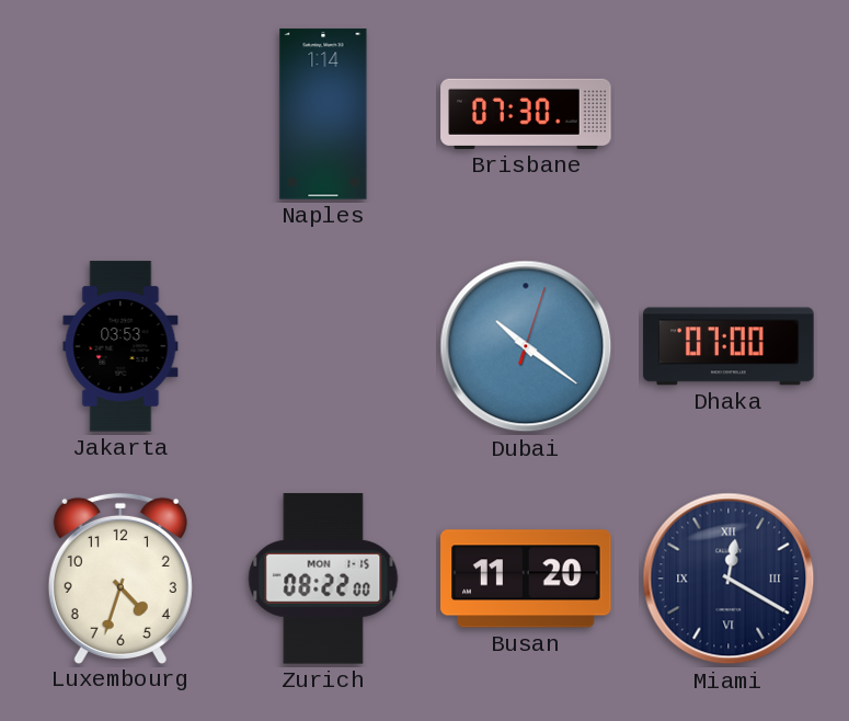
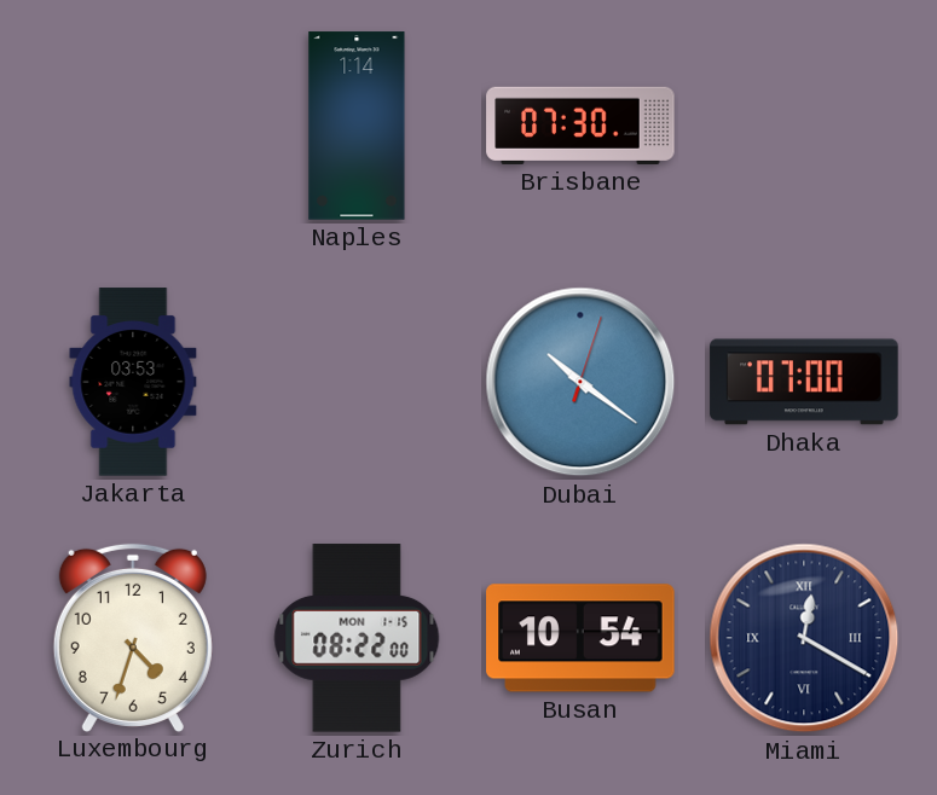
Busan: 11:20 -> 10:54 (580, 638)
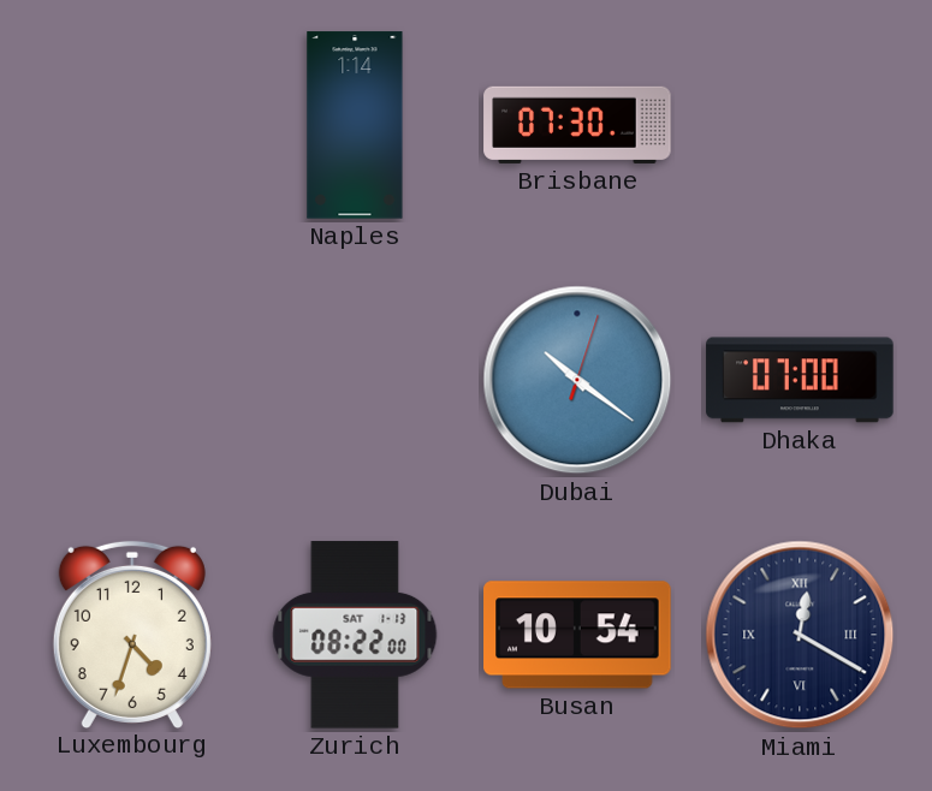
Jakarta: 03:53 -> none (133, 382)
Zurich date: MON 1-15 -> SAT 1-13 (355, 635)
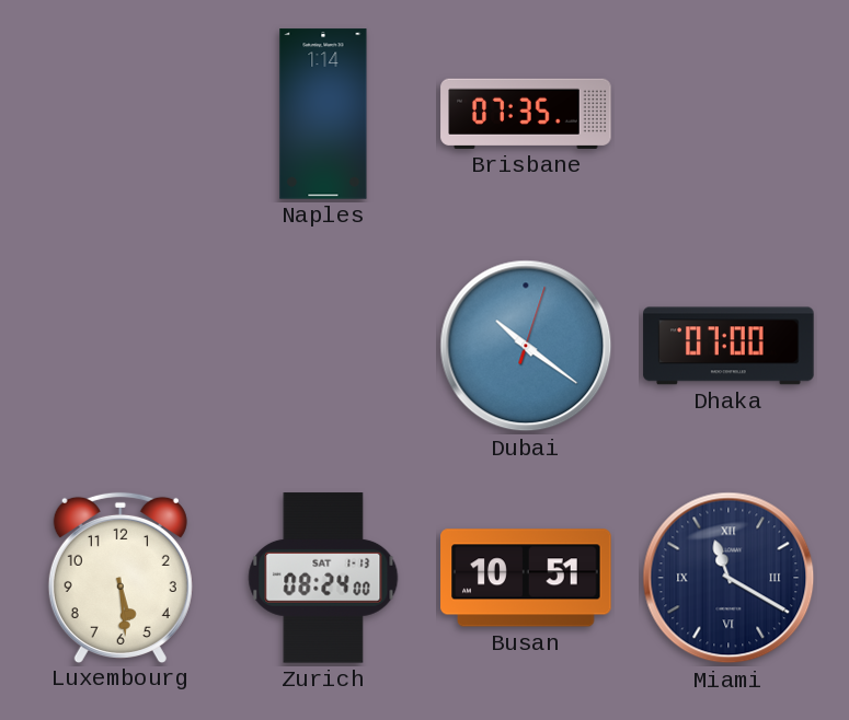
Brisbane: 07:30 -> 07:35 (526, 114)
Luxembourg: 4:33 -> 5:29 (121, 577)
Zurich: 08:22 -> 08:24 (323, 578)
Busan: 10:54 -> 10:51 (526, 578)
Miami: 12:20 -> 11:20 (728, 578)
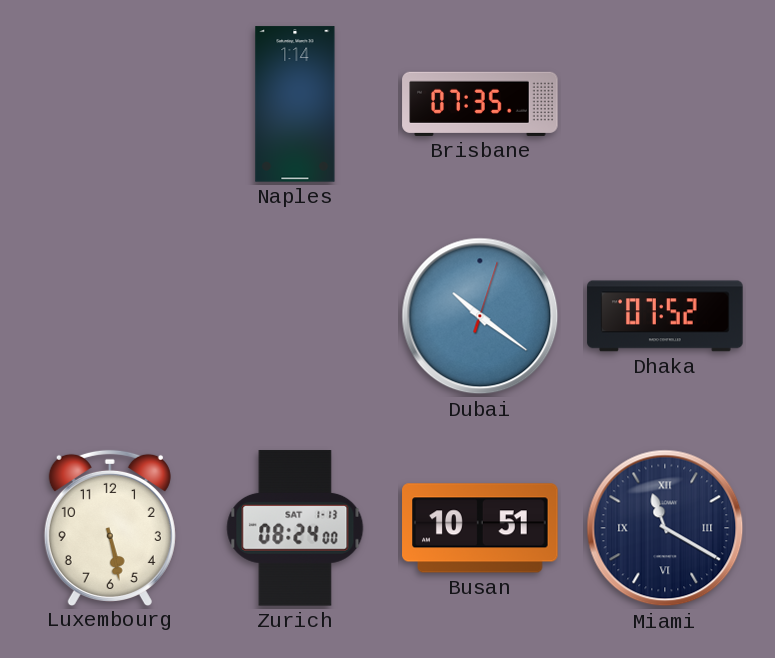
Dhaka: 07:00 -> 07:52 (665, 316)
Luxembourg: 5:29 -> 5:28 (110, 527)
